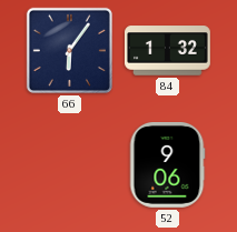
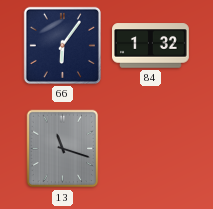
13: none -> 11:18 (63, 149)
52: 9:06 -> none (167, 165)
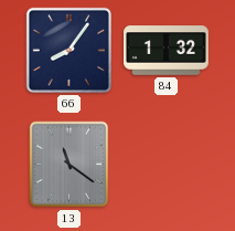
66: 6:06 -> 8:06 (68, 50)
13: 11:18 -> 11:21 (70, 165)
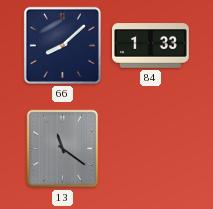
66: 8:06 -> 8:08 (62, 45)
84: 1:32 -> 1:33 (151, 46)
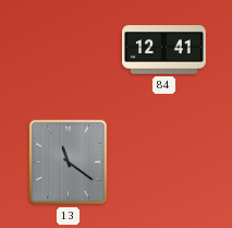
66: 8:08 -> none (62, 45)
84: 1:33 -> 12:41 (164, 50)
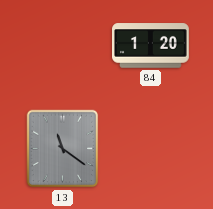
84: 12:41 -> 1:20 (151, 46)
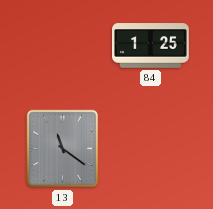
84: 1:20 -> 1:25 (151, 46)
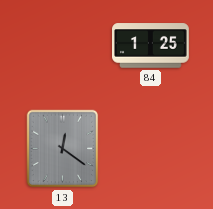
13: 11:21 -> 12:21 (63, 149)
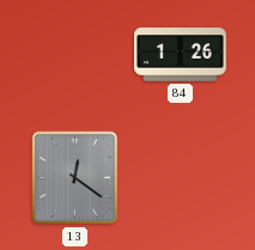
84: 1:25 -> 1:26 (181, 55)
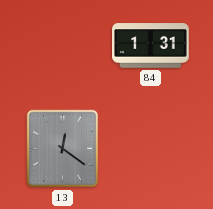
84: 1:26 -> 1:31 (151, 46)
